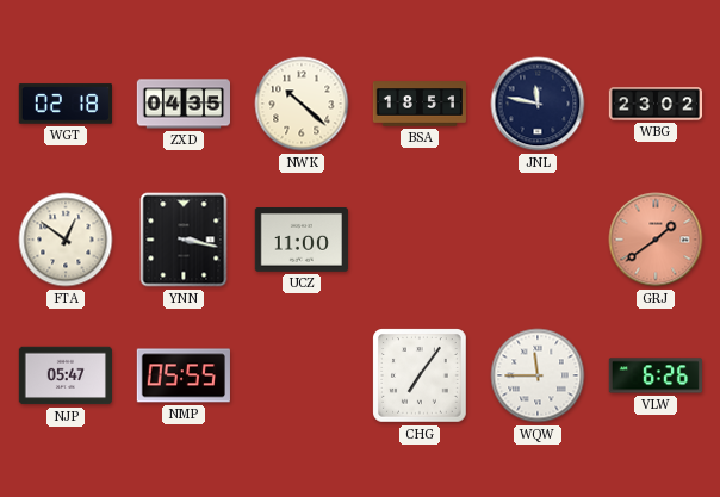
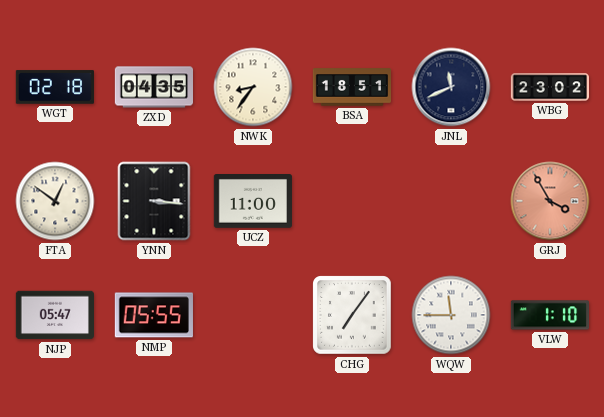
NWK: 10:22 -> 8:36 (253, 87)
JNL: 11:47 -> 11:41 (451, 87)
YNN: 3:17 -> 3:16 (154, 201)
GRJ: 1:39 -> 3:55 (550, 201)
VLW: 6:26 -> 1:10 (549, 315)
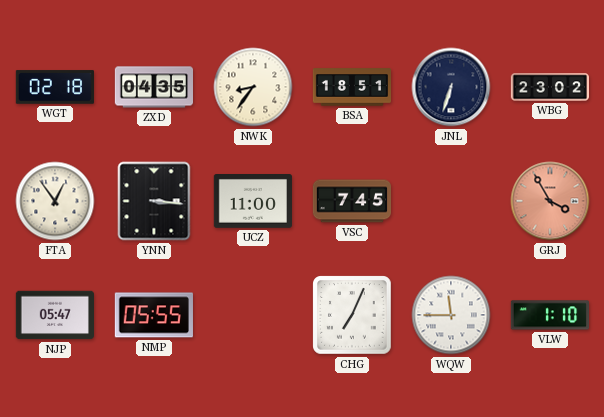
JNL: 11:41 -> 6:33 (451, 87)
FTA: 12:51 -> 12:54 (55, 201)
VSC: none -> 7:45 (351, 201)
CHG: 7:06 -> 7:04 (352, 315)
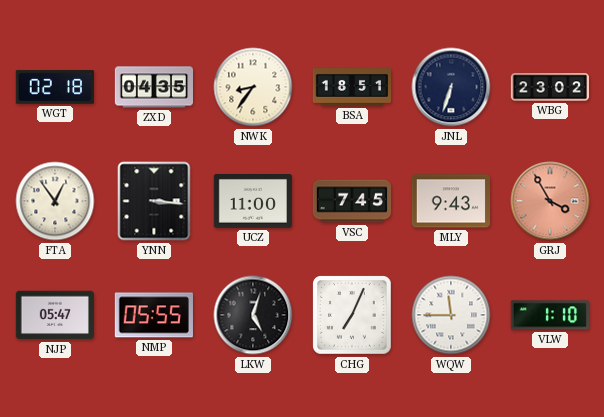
MLY: none -> 9:43 (450, 201)
LKW: none -> 5:03 (253, 315)
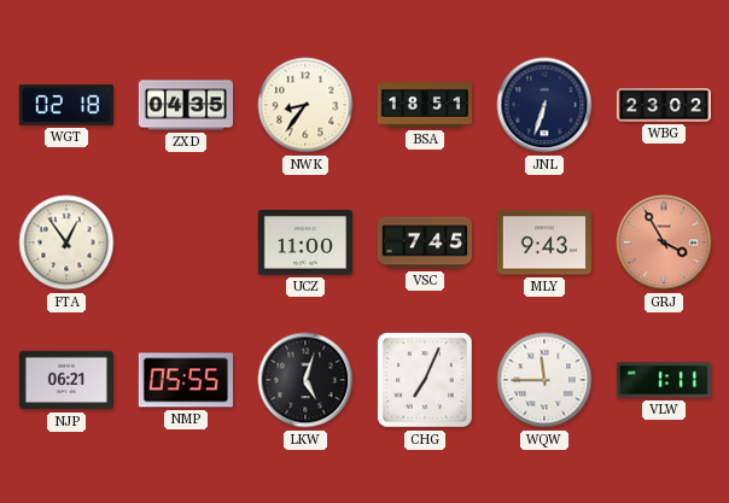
YNN: 3:16 -> none (154, 201)
NJP: 05:47 -> 06:21 (65, 380)
VLW: 1:10 -> 1:11 (663, 380)
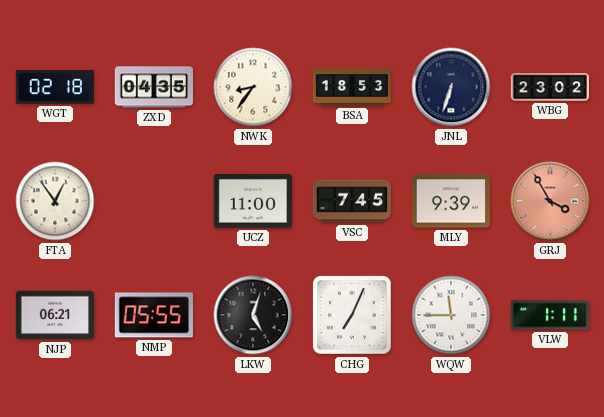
BSA: 18:51 -> 18:53 (351, 87)
MLY: 9:43 -> 9:39 (450, 201)
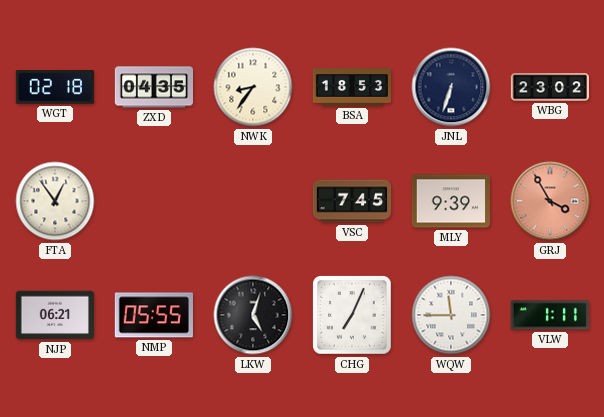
UCZ: 11:00 -> none (252, 202)
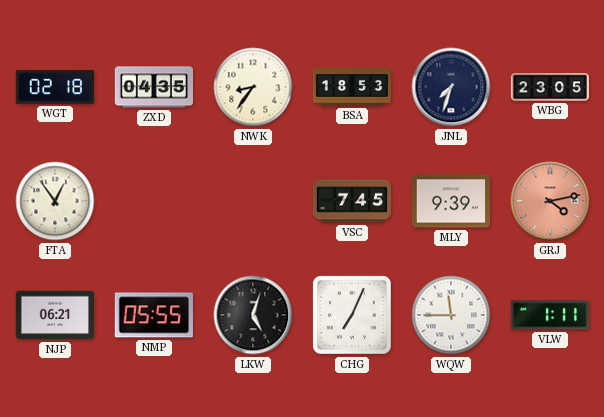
JNL: 6:33 -> 7:33 (451, 87)
WBG: 23:02 -> 23:05 (550, 87)
GRJ: 3:55 -> 4:13 (550, 201)
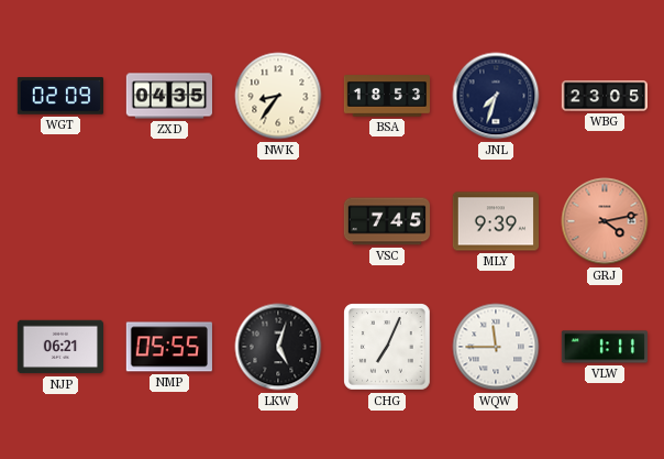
WGT: 02:18 -> 02:09 (59, 96)
FTA: 12:54 -> none (55, 201)
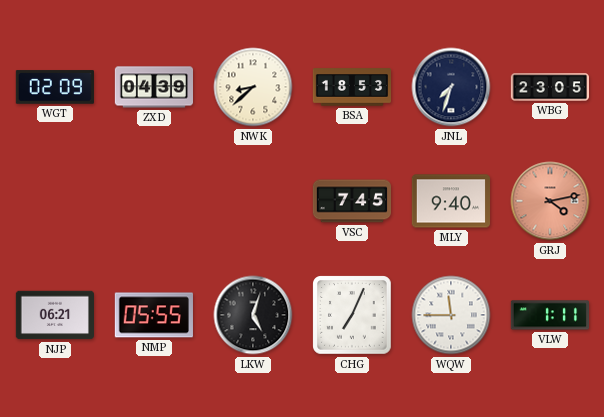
ZXD: 04:35 -> 04:39 (154, 87)
NWK: 8:36 -> 8:38 (253, 87)
MLY: 9:39 -> 9:40 (450, 201)
